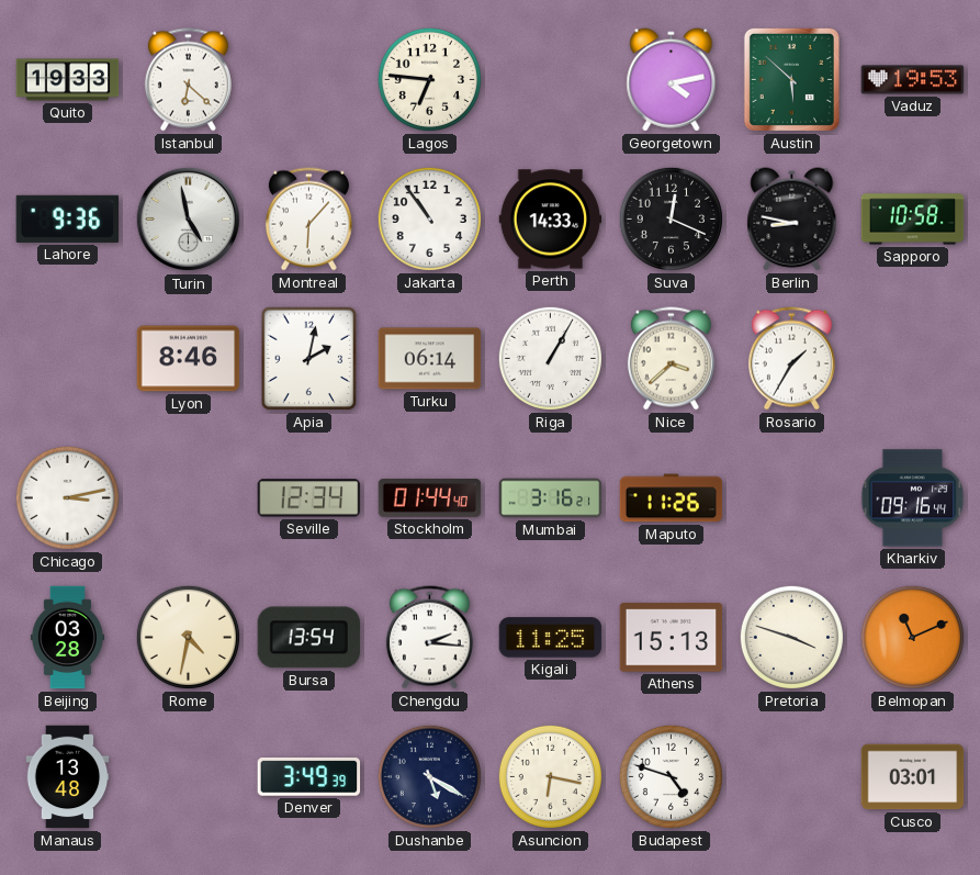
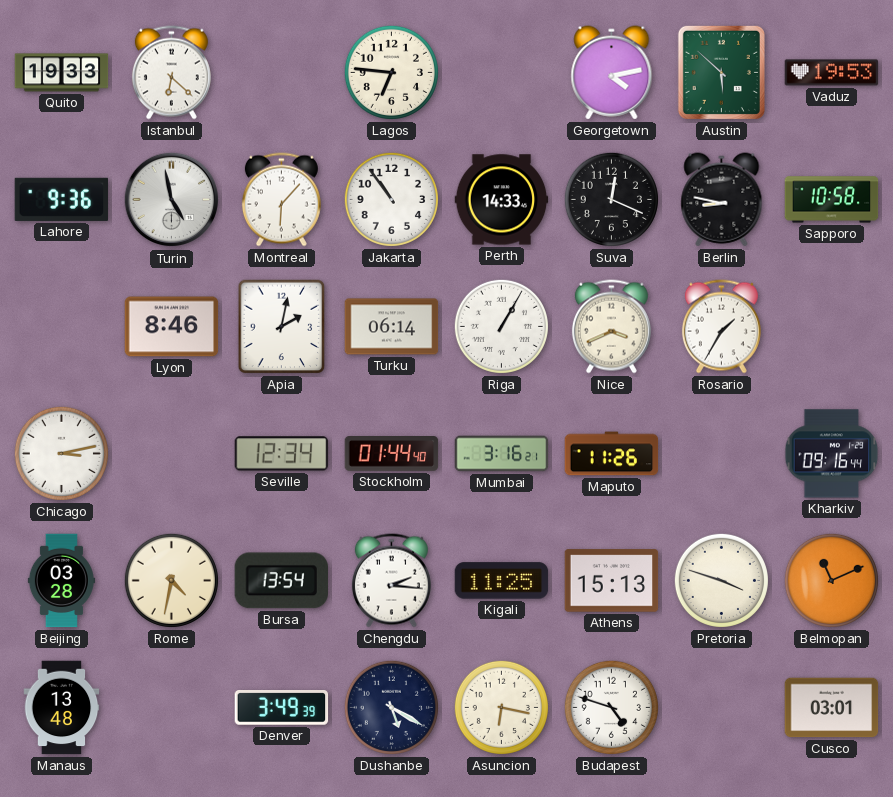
Nice: 3:38 -> 3:41 (611, 327)
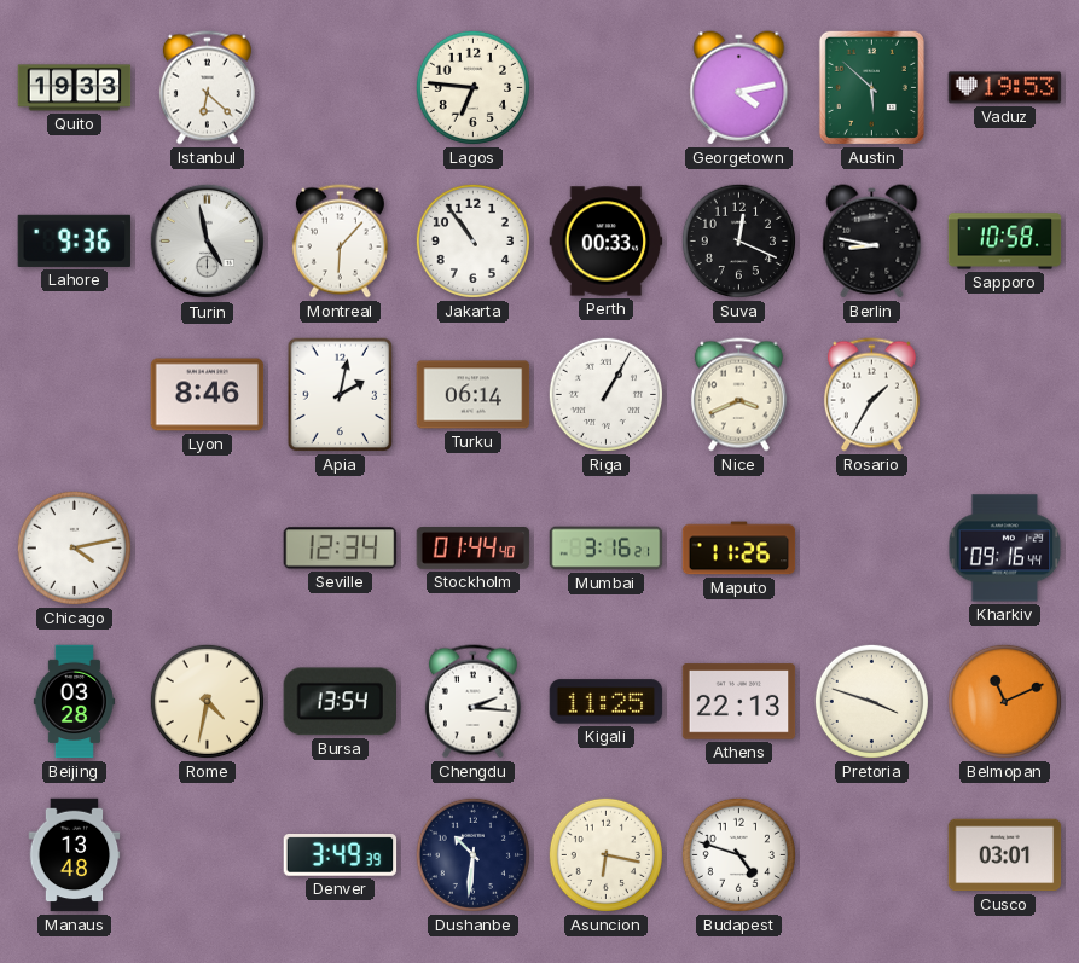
Perth: 14:33 -> 00:33 (607, 242)
Chicago: 3:13 -> 4:13 (74, 547)
Athens: 15:13 -> 22:13 (739, 702)
Dushanbe: 5:20 -> 10:31 (472, 854)
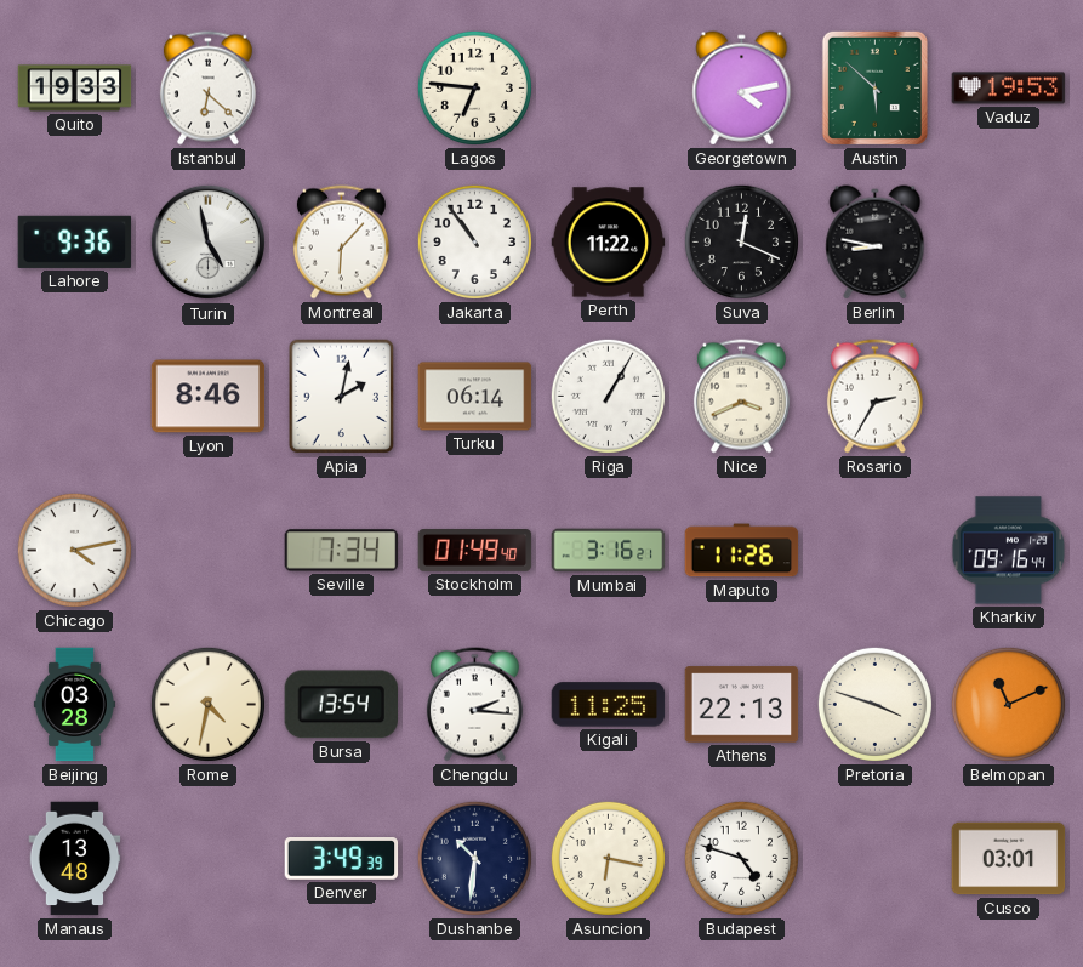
Perth: 00:33 -> 11:22 (609, 243)
Sapporo: 10:58 -> none (1005, 242)
Rosario: 1:35 -> 2:35 (874, 397)
Seville: 12:34 -> 7:34 (342, 551)
Stockholm: 01:44 -> 01:49 (475, 551)
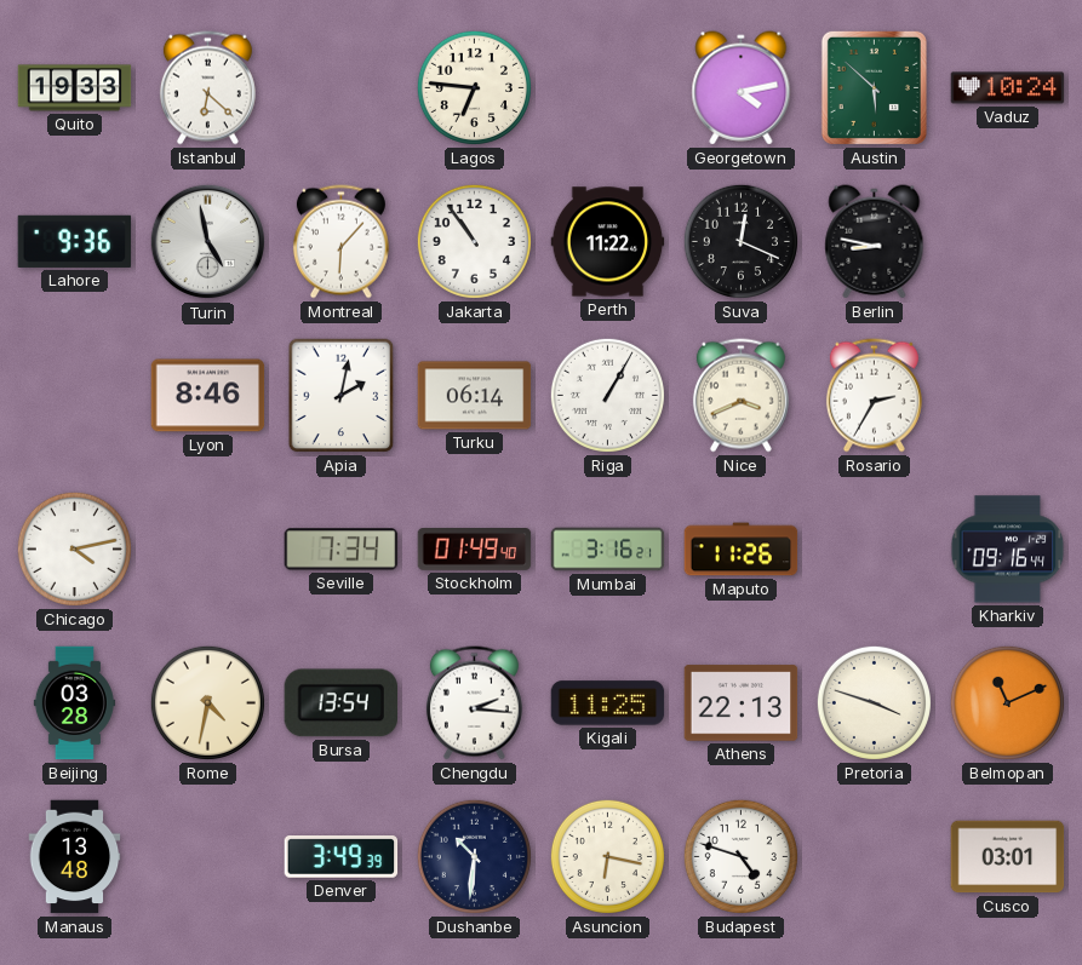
Vaduz: 19:53 -> 10:24 (1008, 88)
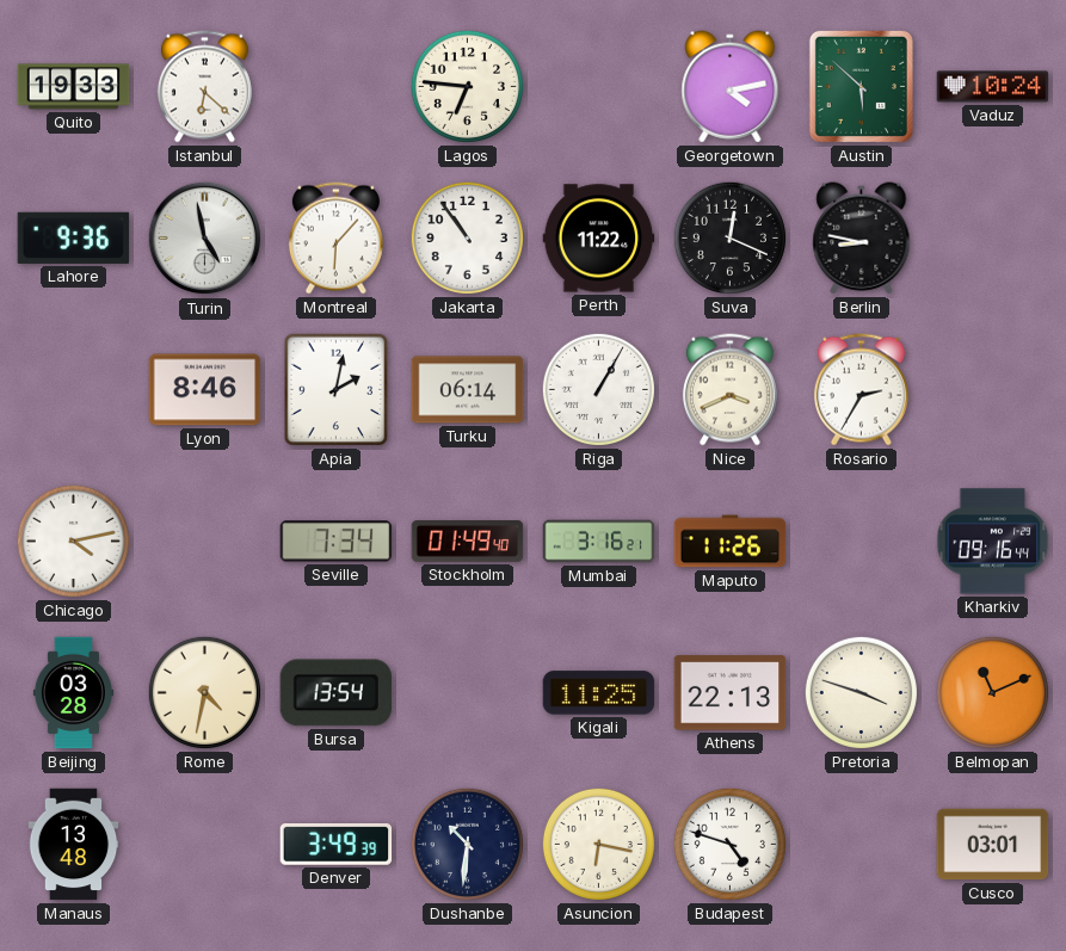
Chengdu: 2:16 -> none (474, 703)
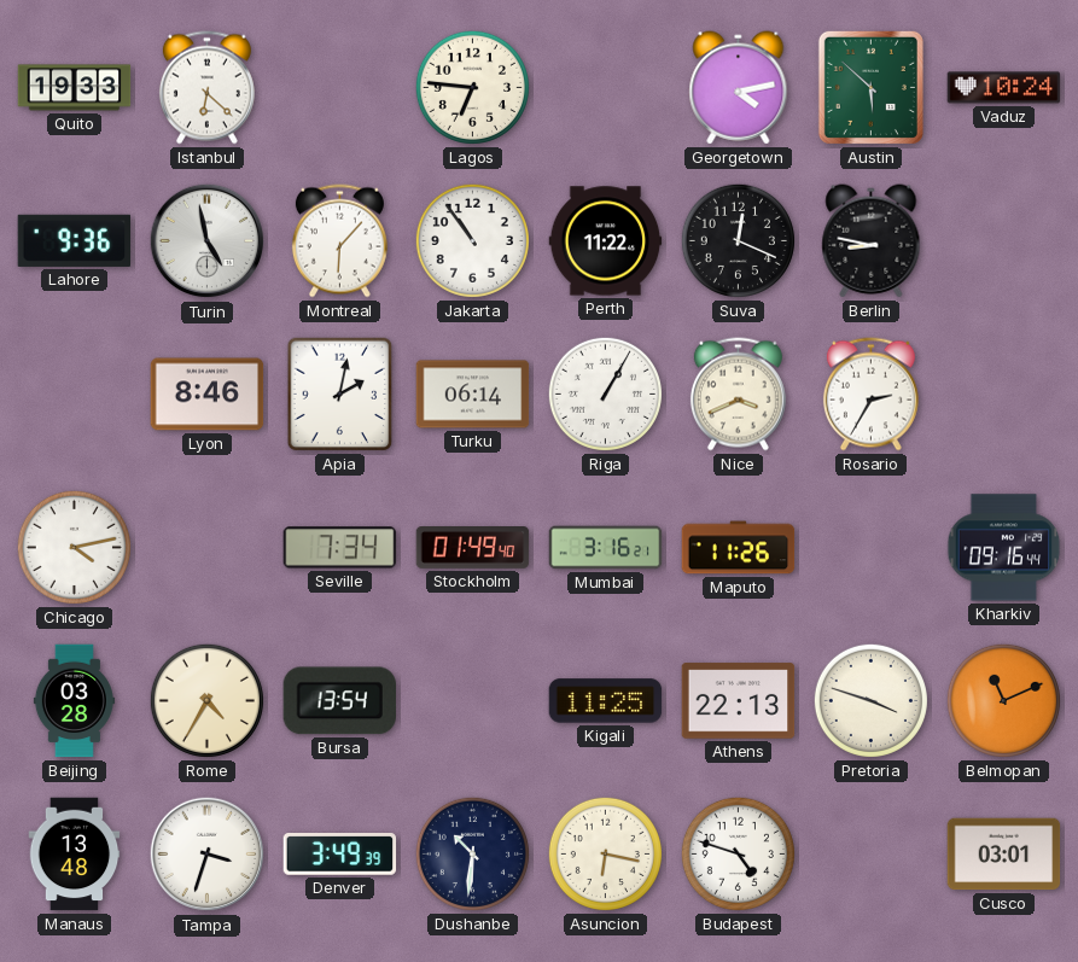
Rome: 4:32 -> 4:35 (206, 700)
Tampa: none -> 3:33 (208, 855)
